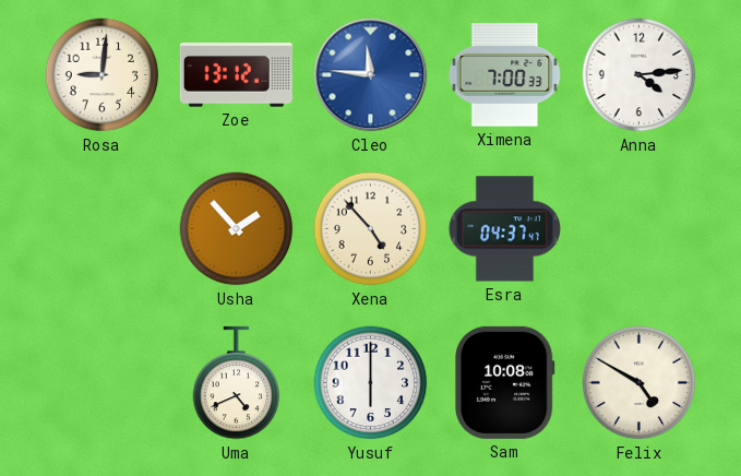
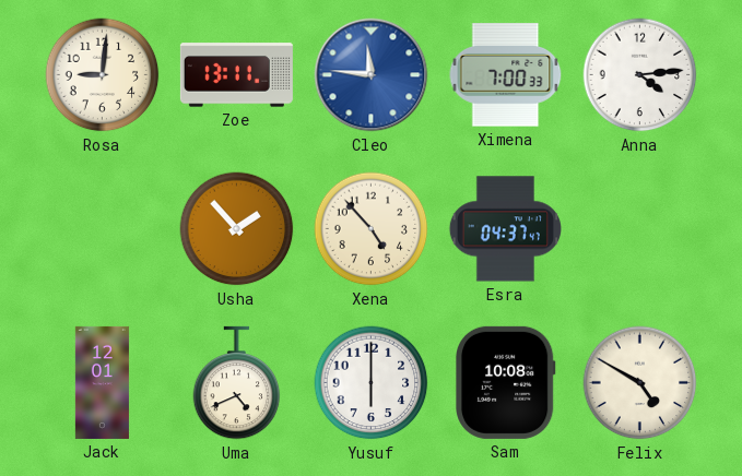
Zoe: 13:12 -> 13:11 (236, 75)
Jack: none -> 12:01 (102, 382)
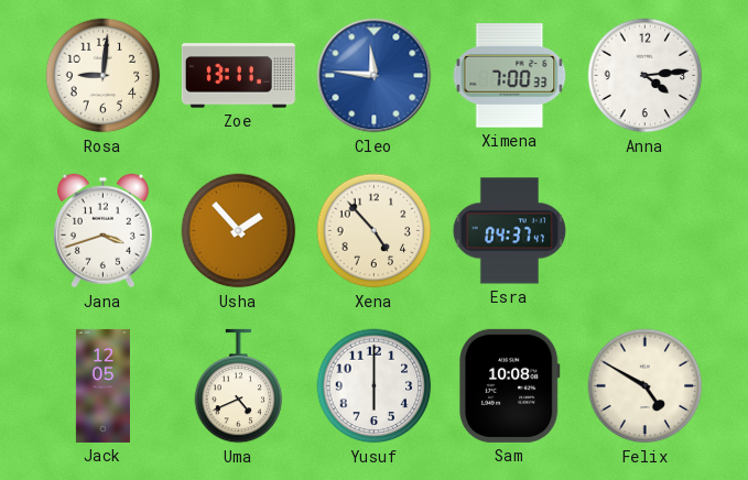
Jana: none -> 3:42 (102, 231)
Jack: 12:01 -> 12:05 (102, 385)
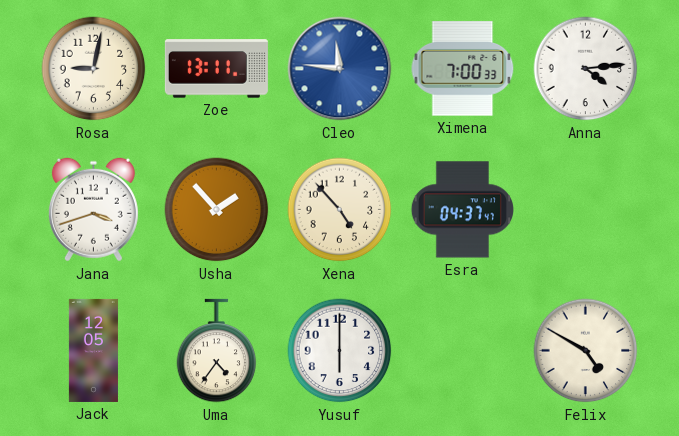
Rosa: 9:01 -> 9:02 (94, 69)
Uma: 4:41 -> 4:36 (217, 351)
Sam: 10:08 -> none (509, 385)
